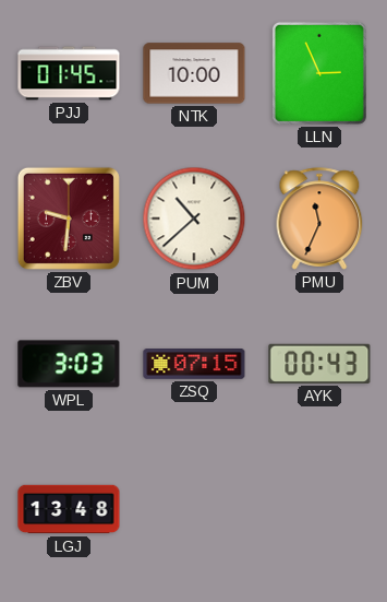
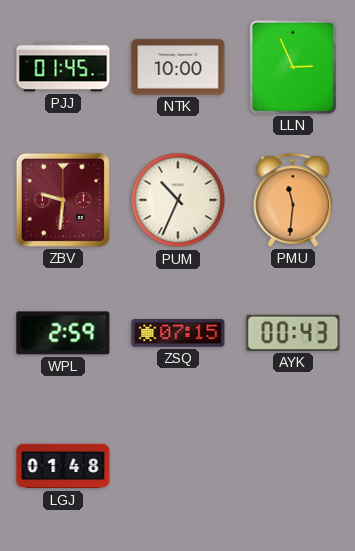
PUM: 10:38 -> 10:34 (178, 200)
PMU: 11:34 -> 11:31 (293, 200)
WPL: 3:03 -> 2:59 (63, 333)
LGJ: 13:48 -> 01:48 (63, 466)
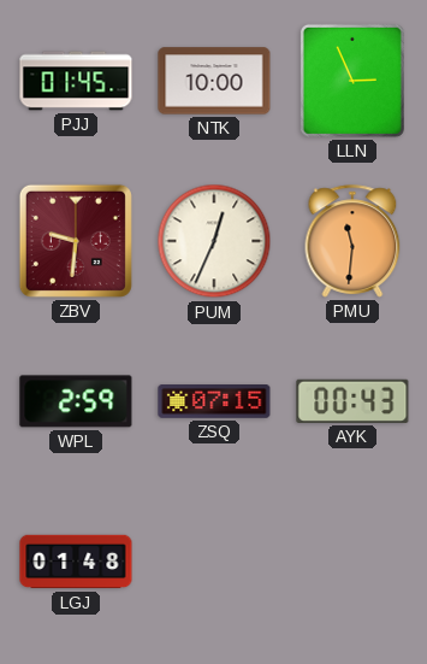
PUM: 10:34 -> 12:34 (214, 241)
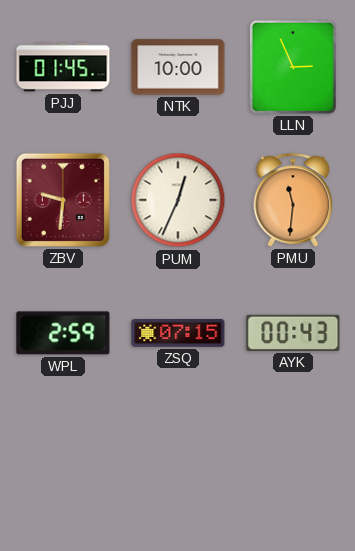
LGJ: 01:48 -> none (76, 562)
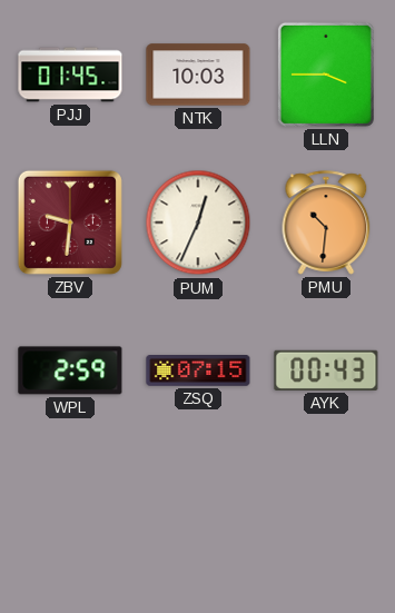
NTK: 10:00 -> 10:03 (198, 75)
LLN: 2:56 -> 3:45 (326, 75)
PMU: 11:31 -> 10:31 (326, 223)
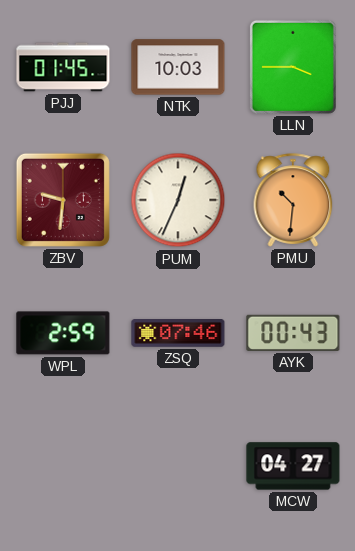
ZSQ: 07:15 -> 07:46 (178, 334)
MCW: none -> 04:27 (293, 466)
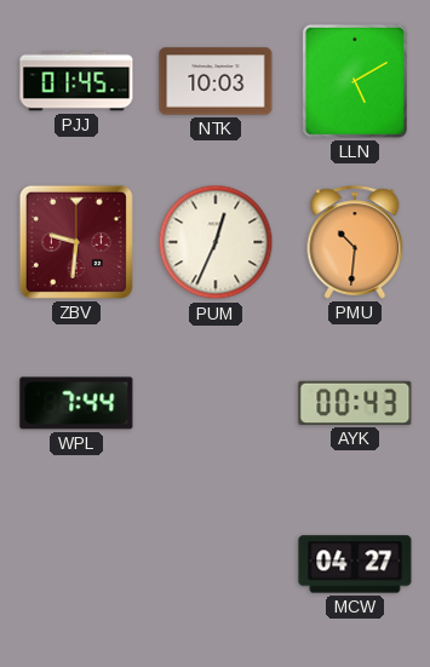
LLN: 3:45 -> 5:10 (355, 81)
WPL: 2:59 -> 7:44 (76, 403)
ZSQ: 07:46 -> none (178, 334)
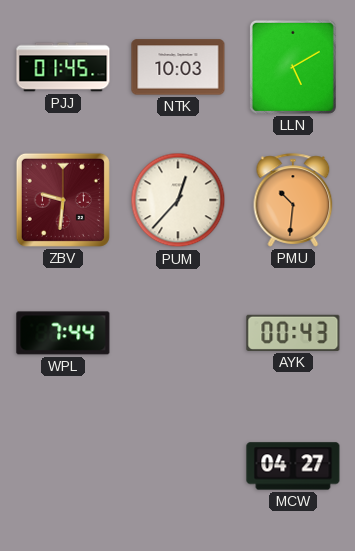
PUM: 12:34 -> 12:37 (178, 200)
